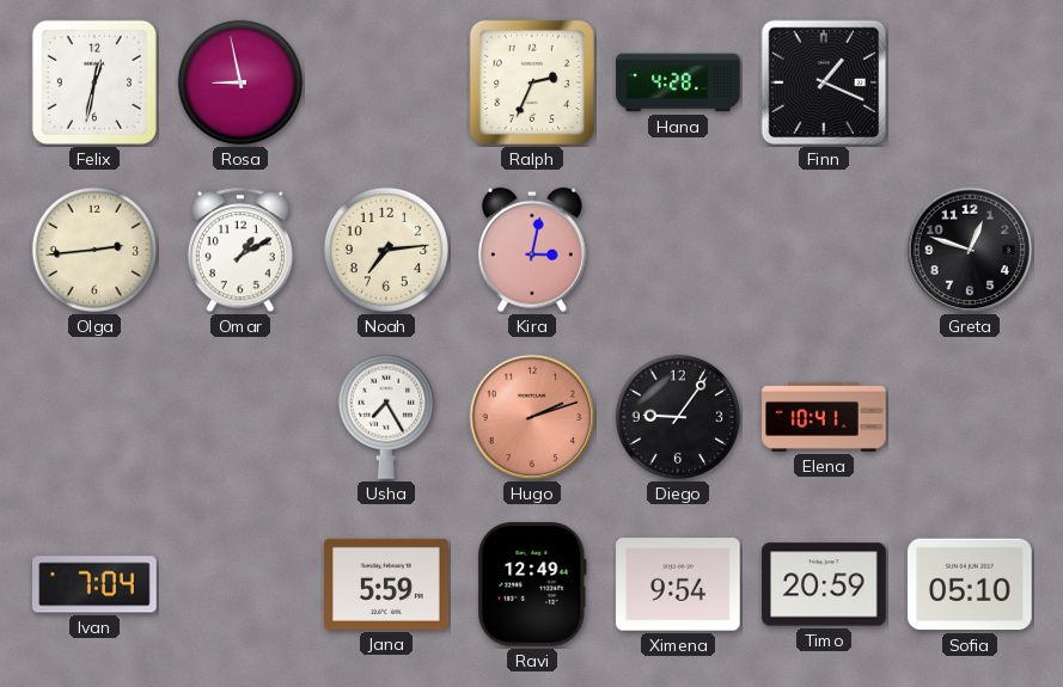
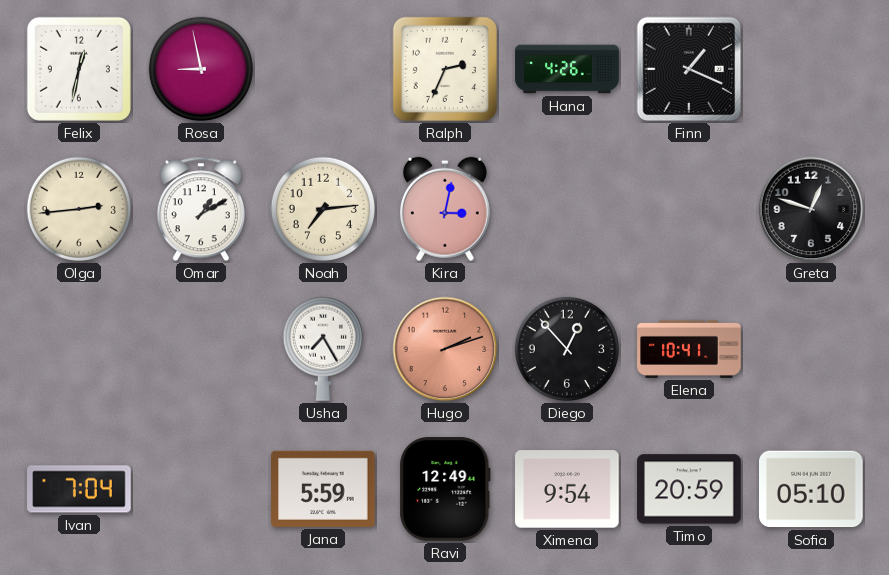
Hana: 4:28 -> 4:26 (567, 69)
Diego: 9:06 -> 12:53 (567, 349)
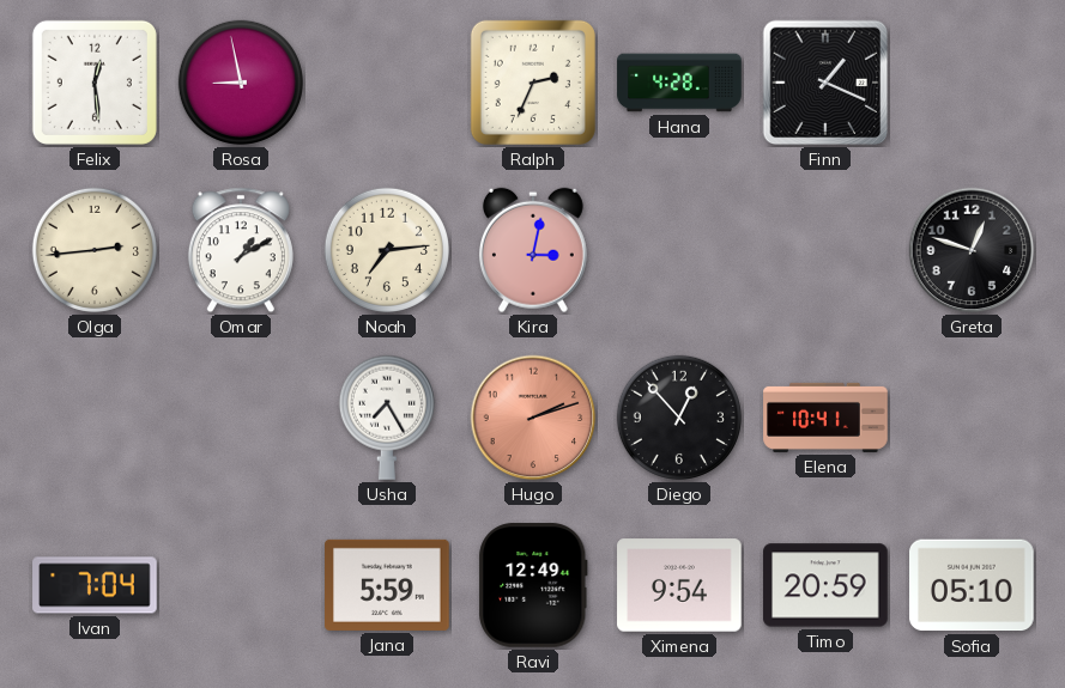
Felix: 12:32 -> 12:29 (95, 83)
Hana: 4:26 -> 4:28 (679, 83)
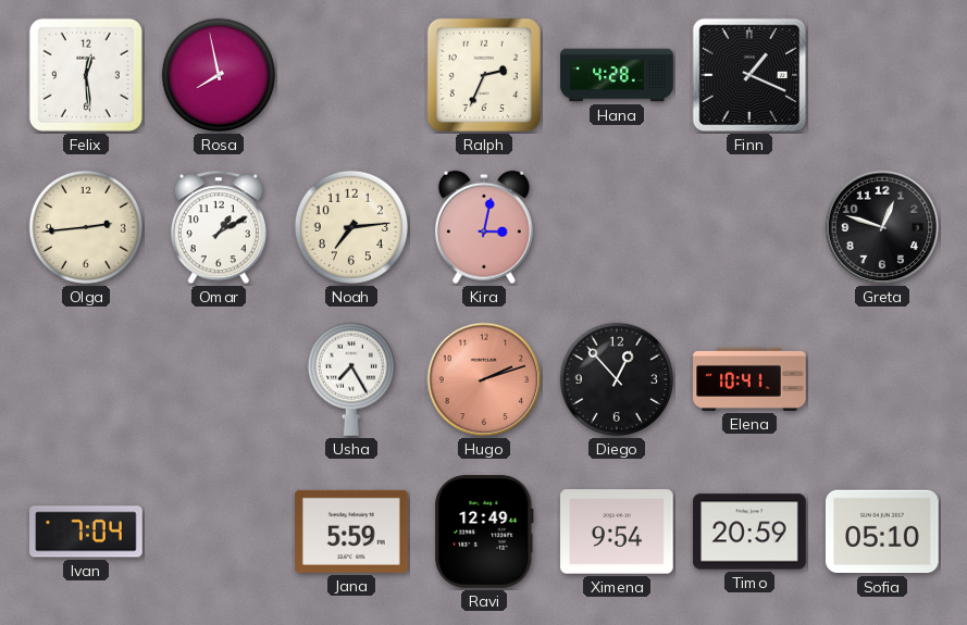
Rosa: 8:58 -> 7:58 (219, 75)
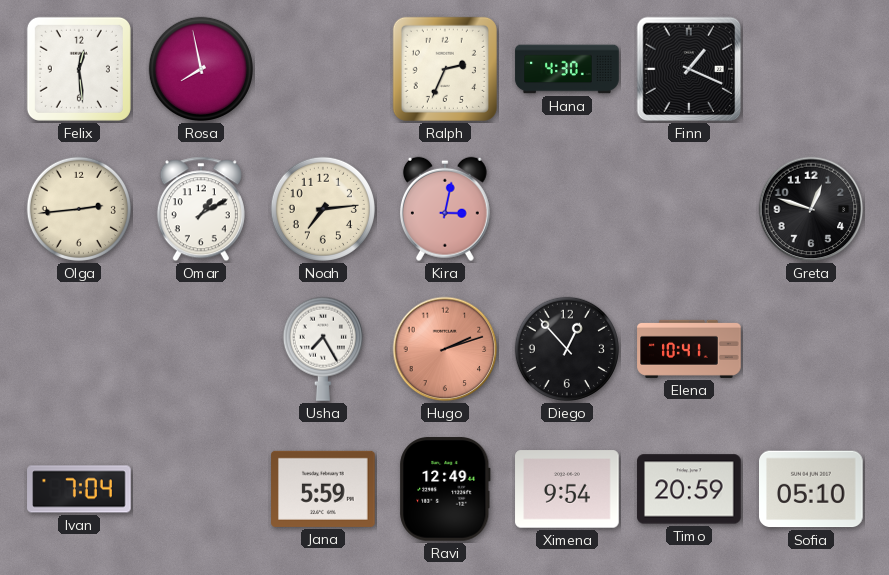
Hana: 4:28 -> 4:30 (567, 69)
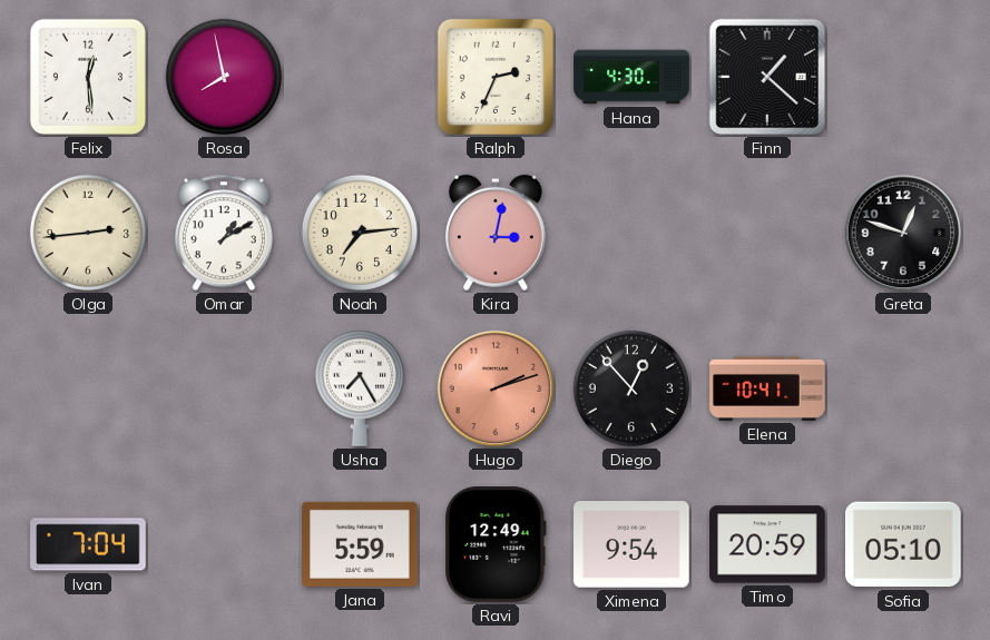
Finn: 1:19 -> 1:22 (767, 77)
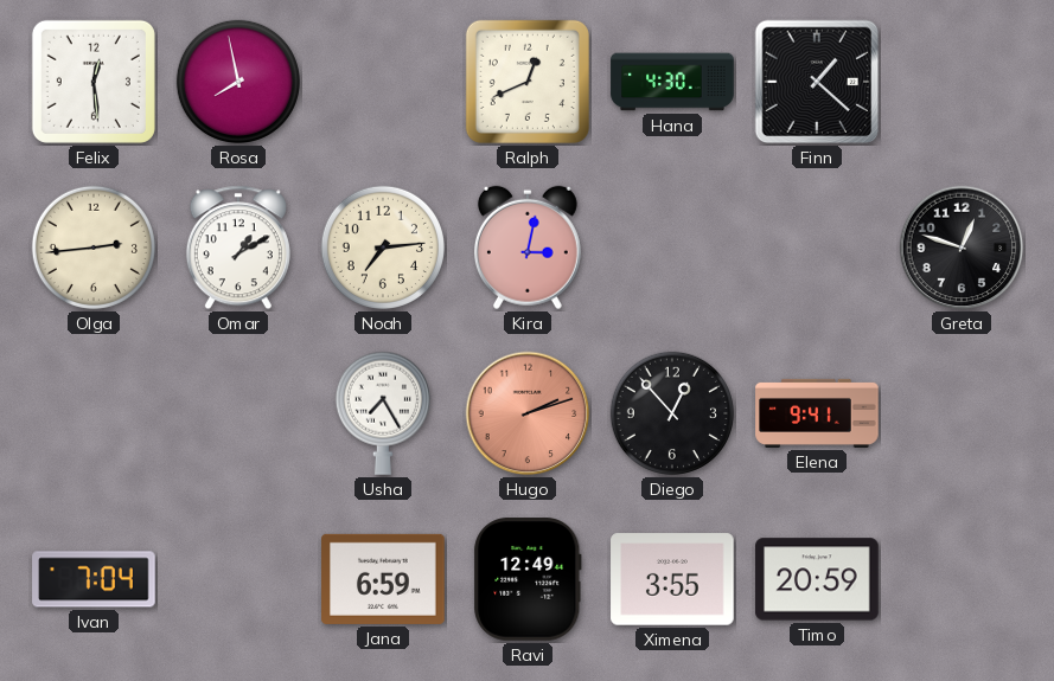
Ralph: 2:34 -> 12:41 (528, 82)
Elena: 10:41 -> 9:41 (817, 413)
Jana: 5:59 -> 6:59 (383, 579)
Ximena: 9:54 -> 3:55 (672, 579)
Sofia: 05:10 -> none (903, 544)
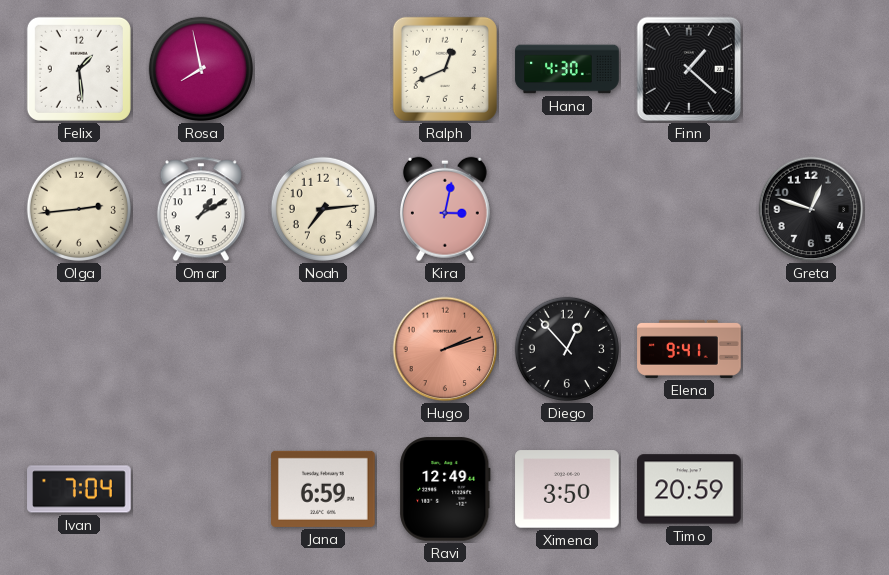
Felix: 12:29 -> 1:29 (79, 69)
Usha: 7:25 -> none (383, 413)
Ximena: 3:55 -> 3:50 (567, 489)
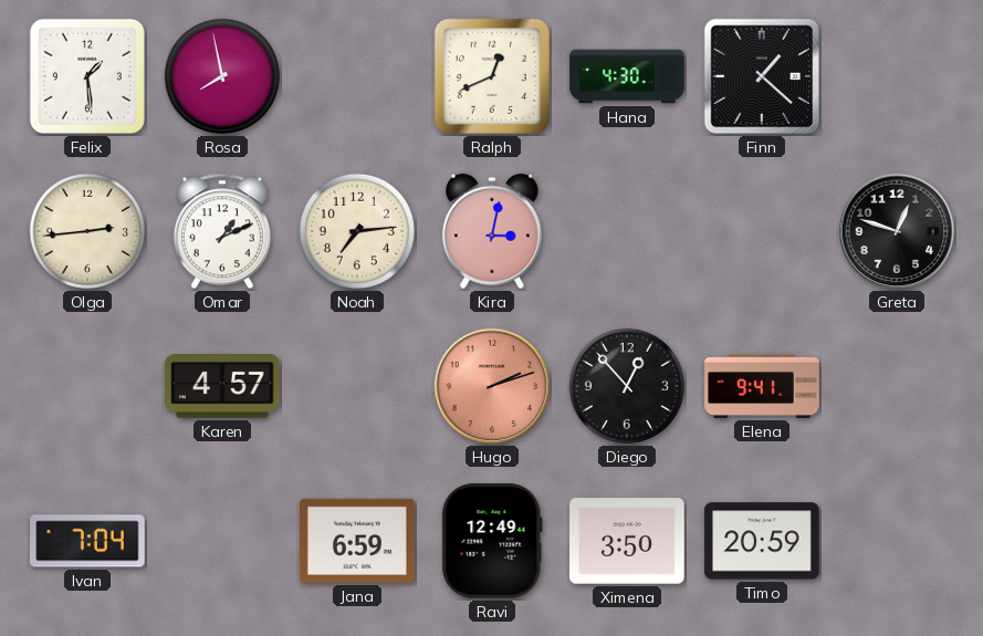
Omar: 1:10 -> 1:11 (222, 231)
Karen: none -> 4:57 (223, 387)
